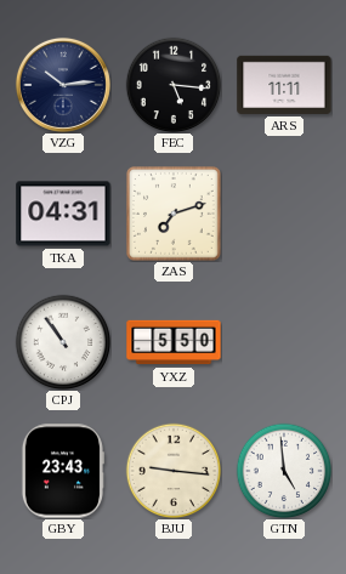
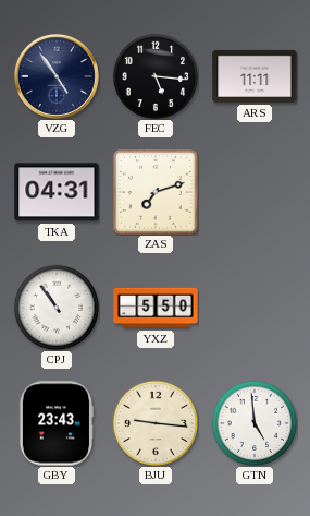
VZG: 10:14 -> 4:54 (57, 76)
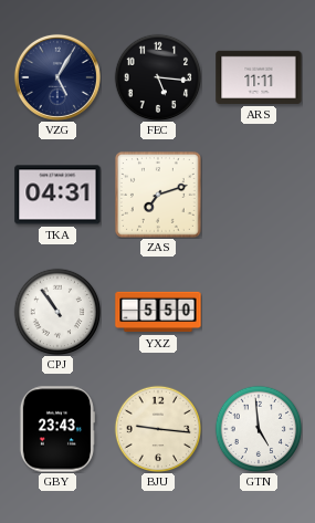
VZG: 4:54 -> 5:05 (57, 77)
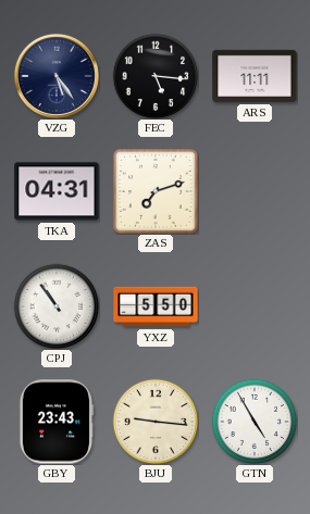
VZG: 5:05 -> 5:24 (57, 76)
GTN: 4:59 -> 4:55 (255, 422)
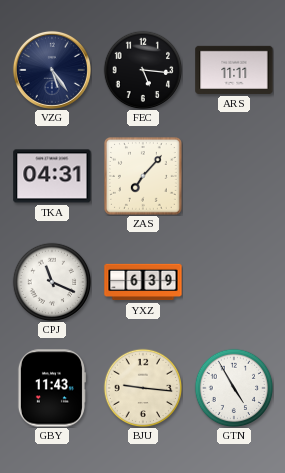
ZAS: 7:12 -> 7:07 (144, 177)
CPJ: 10:54 -> 11:19 (52, 282)
YXZ: 5:50 -> 6:39 (143, 282)
GBY: 23:43 -> 11:43 (51, 388)
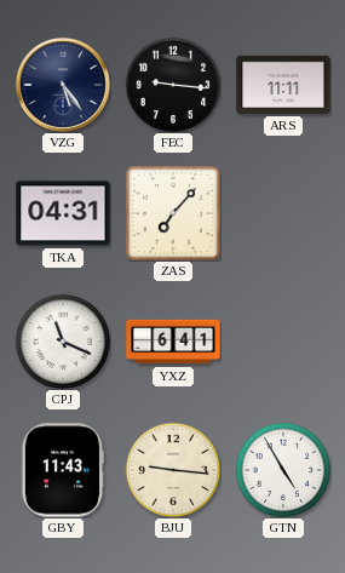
FEC: 5:16 -> 9:16 (173, 85)
YXZ: 6:39 -> 6:41 (173, 342)
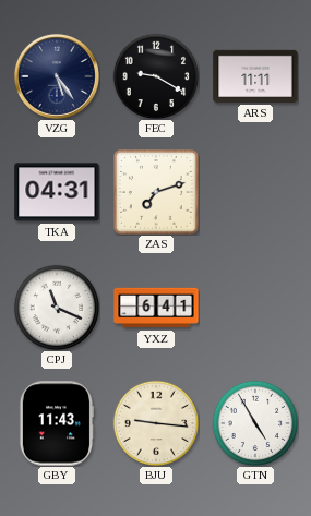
FEC: 9:16 -> 9:20 (156, 76)
ZAS: 7:07 -> 7:12 (157, 193)
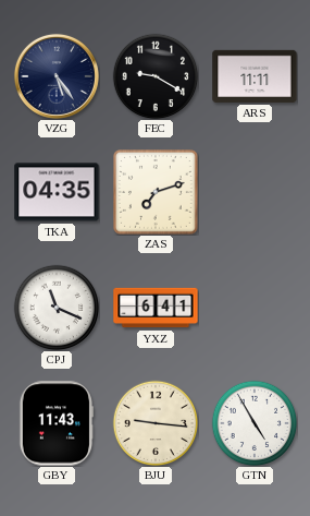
TKA: 04:31 -> 04:35 (57, 192)
